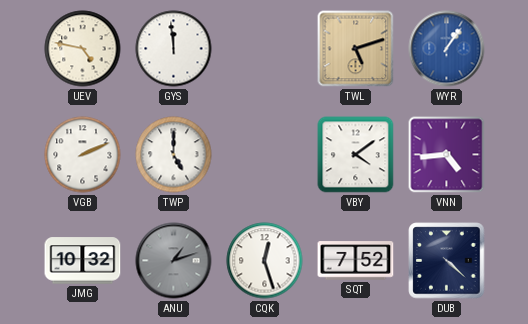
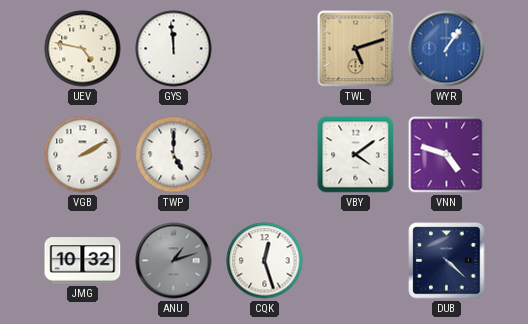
VGB: 2:11 -> 2:10 (83, 155)
VNN: 4:44 -> 4:48 (447, 155)
SQT: 7:52 -> none (356, 261)
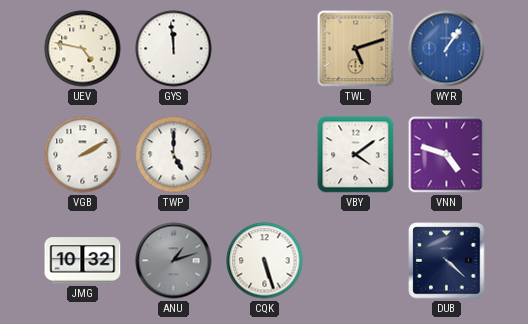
CQK: 12:27 -> 5:27 (265, 261)
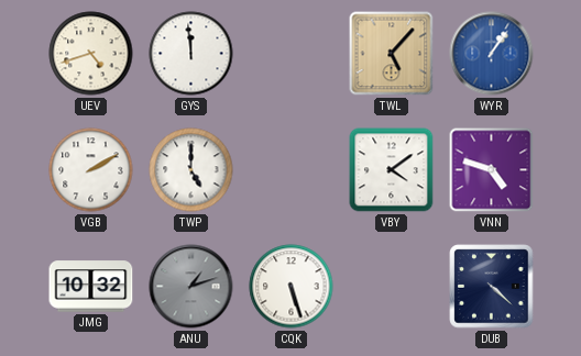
UEV: 4:47 -> 4:42 (91, 54)
TWL: 5:12 -> 5:07 (392, 54)
